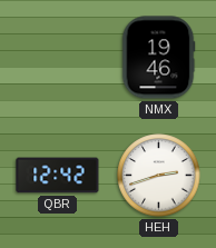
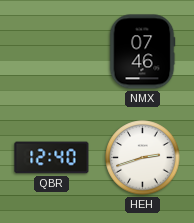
NMX: 19:46 -> 07:46 (142, 52)
QBR: 12:42 -> 12:40 (52, 158)
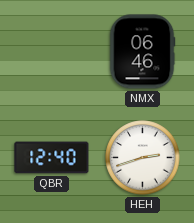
NMX: 07:46 -> 06:46 (142, 52)
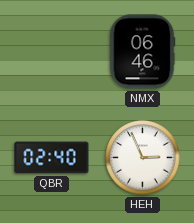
QBR: 12:40 -> 02:40 (52, 158)
HEH: 2:42 -> 2:56 (143, 158)
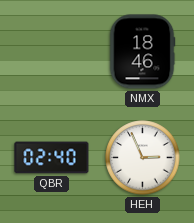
NMX: 06:46 -> 18:46 (142, 52)
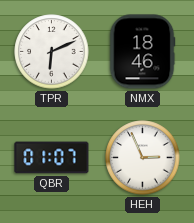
TPR: none -> 6:11 (52, 52)
QBR: 02:40 -> 01:07 (52, 158)
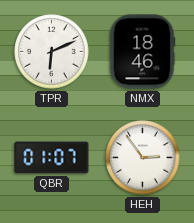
HEH: 2:56 -> 2:54 (143, 158)
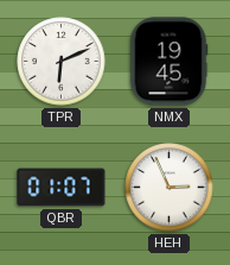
NMX: 18:46 -> 19:45 (168, 62)
HEH: 2:54 -> 2:56 (170, 188)
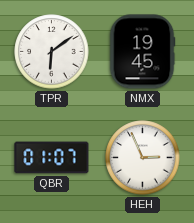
TPR: 6:11 -> 6:09 (52, 52)
